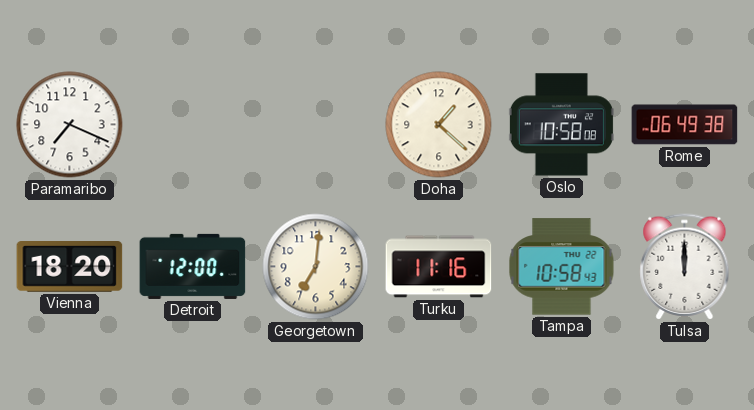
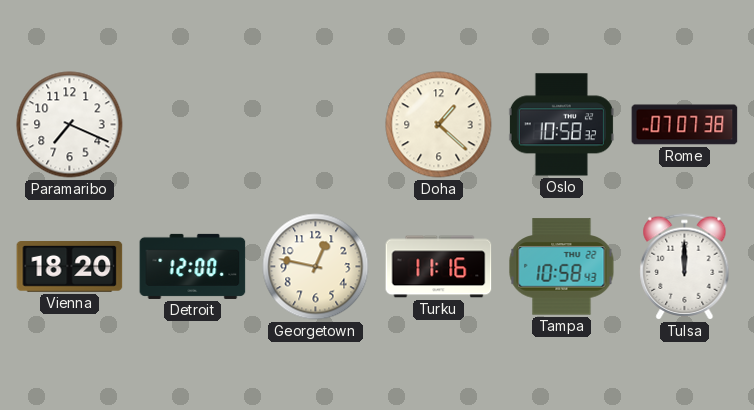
Oslo: 10:58:08 -> 10:58:32 (561, 125)
Rome: 06:49 -> 07:07 (685, 125)
Georgetown: 7:01 -> 12:47 (316, 267)
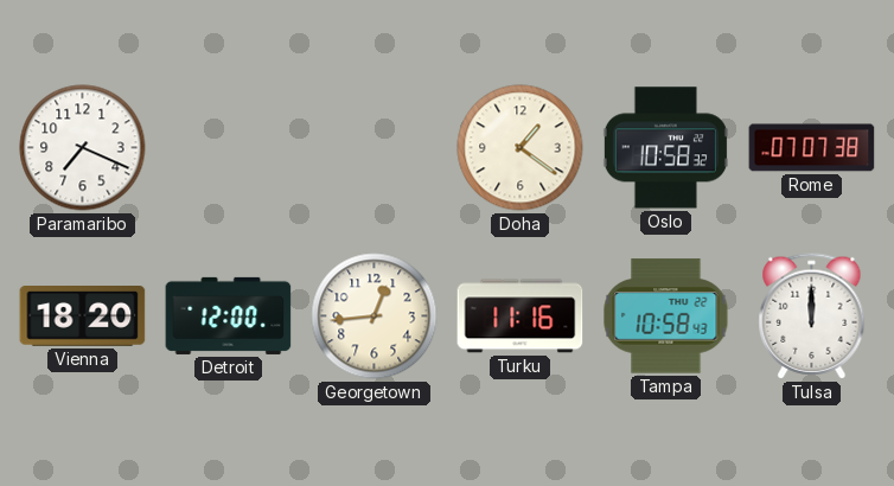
Doha: 1:22 -> 1:21 (521, 148)
Georgetown: 12:47 -> 12:44 (375, 316)
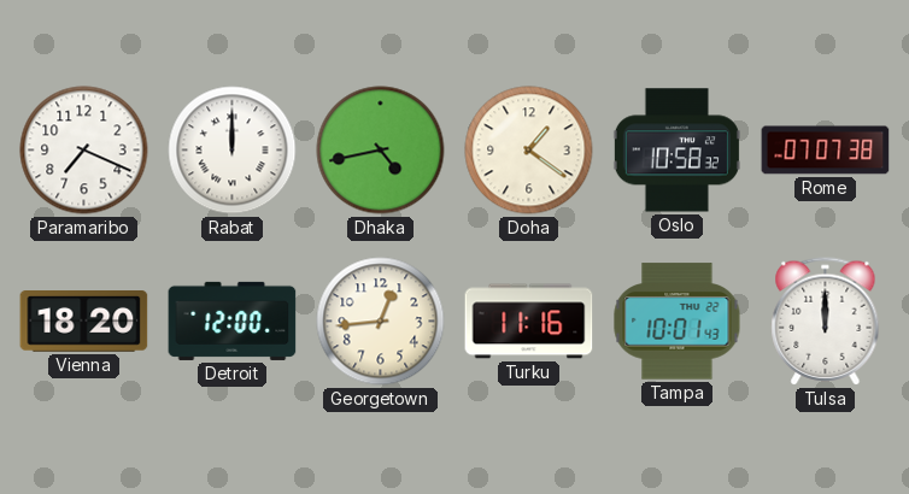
Rabat: none -> 12:00 (233, 151)
Dhaka: none -> 4:43 (381, 151)
Tampa: 10:58 -> 10:01 (678, 322)
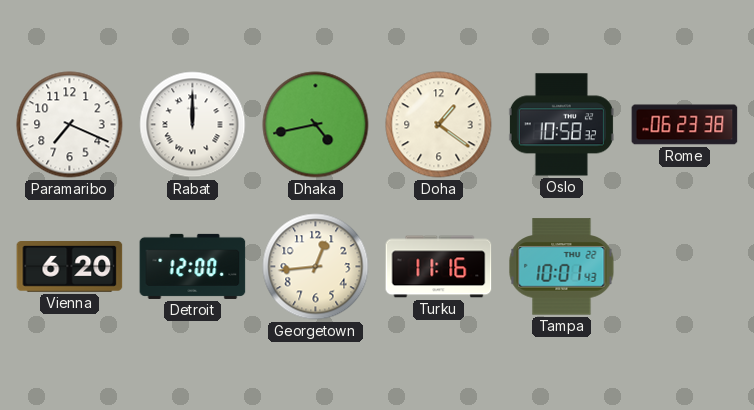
Rome: 07:07 -> 06:23 (685, 125)
Vienna: 18:20 -> 6:20 (70, 267)
Tulsa: 12:00 -> none (826, 322)
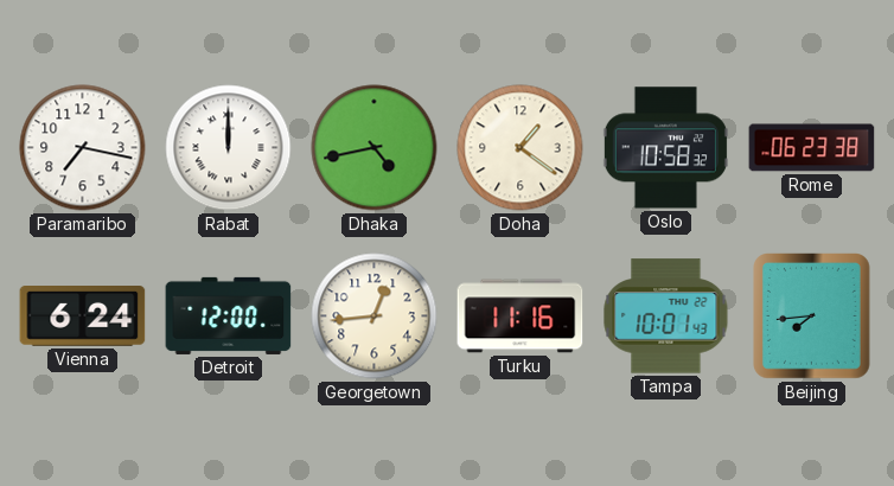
Paramaribo: 7:19 -> 7:17 (83, 148)
Vienna: 6:20 -> 6:24 (83, 316)
Beijing: none -> 7:44 (812, 316)
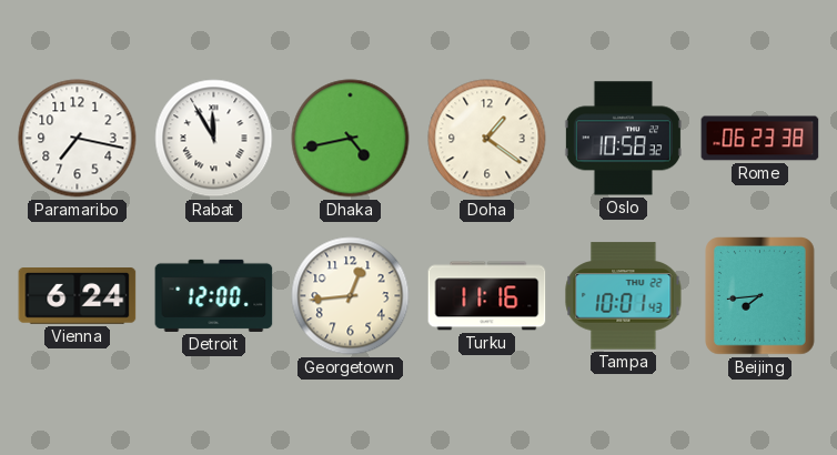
Rabat: 12:00 -> 11:55 (214, 139)
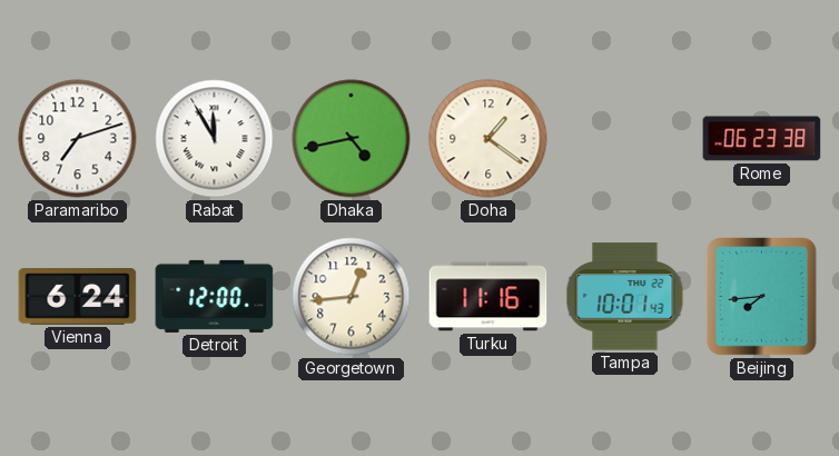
Paramaribo: 7:17 -> 7:12 (78, 139)
Oslo: 10:58 -> none (623, 139)
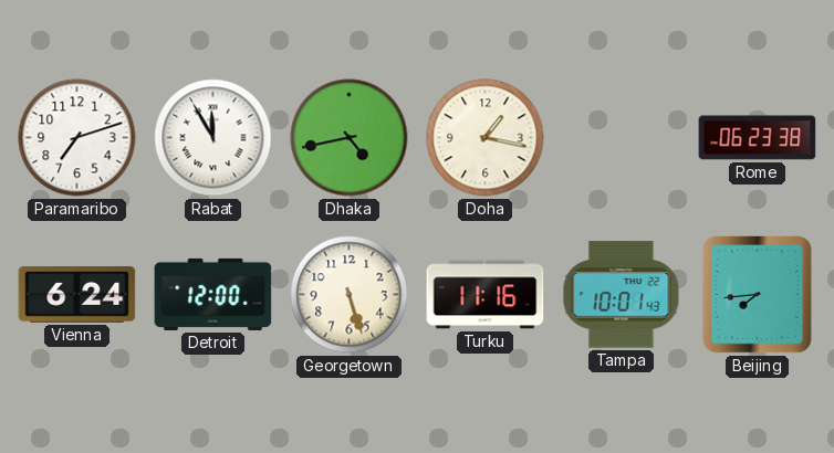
Doha: 1:21 -> 1:17 (486, 138)
Georgetown: 12:44 -> 5:27 (350, 295)
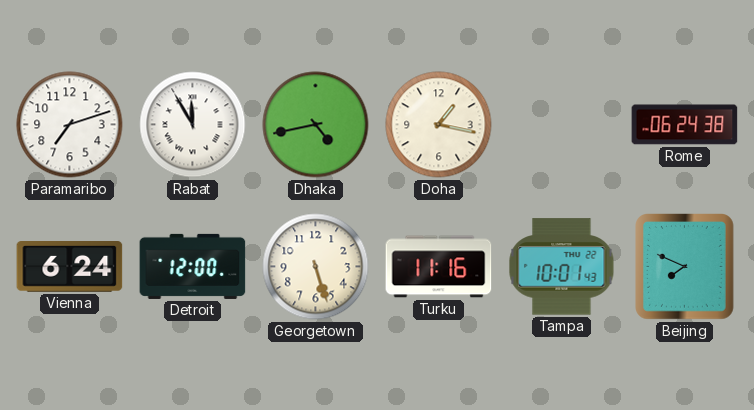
Rome: 06:23 -> 06:24 (685, 125)
Beijing: 7:44 -> 7:49 (685, 267)
